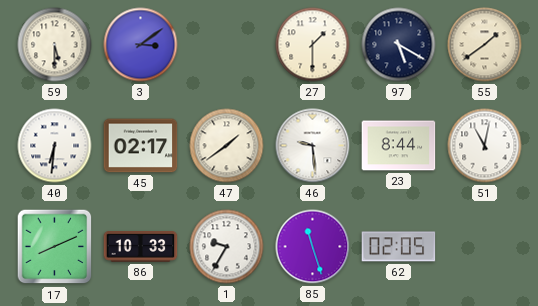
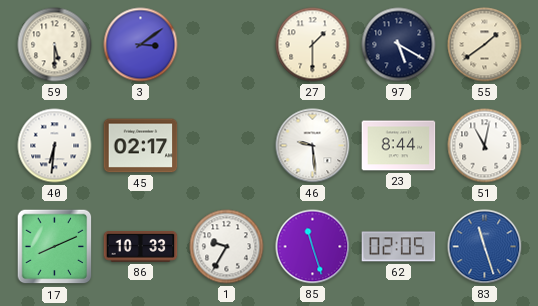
47: 1:39 -> none (227, 146)
83: none -> 11:27 (485, 247)
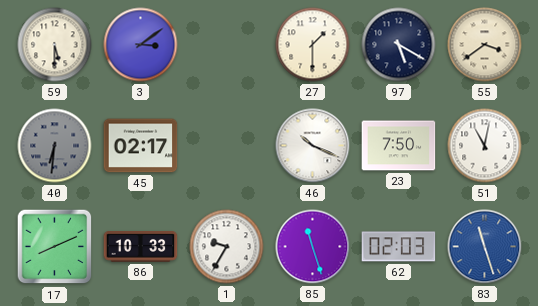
55: 1:39 -> 3:39 (485, 45)
40 dial: white -> grey (55, 146)
46: 9:29 -> 10:19 (313, 146)
23: 8:44 -> 7:50 (399, 146)
62: 02:05 -> 02:03 (399, 247)
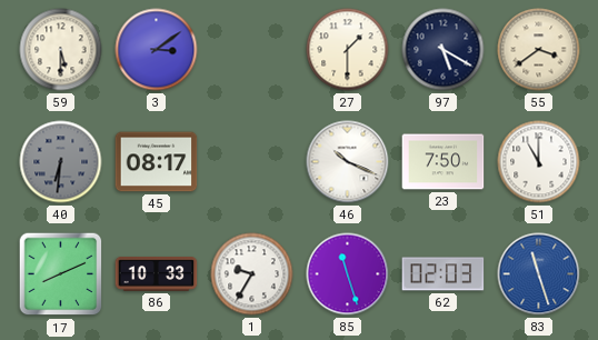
45: 02:17 -> 08:17 (157, 162)
51: 11:02 -> 11:00 (539, 162)
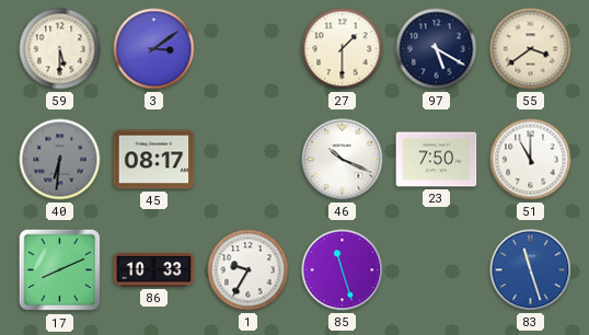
62: 02:03 -> none (443, 274)
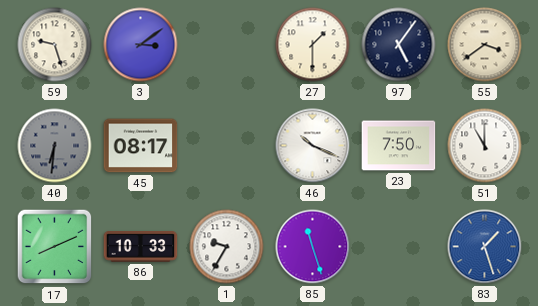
59: 5:30 -> 9:27 (55, 45)
97: 5:20 -> 5:06 (399, 45)
83: 11:27 -> 1:27 (485, 247)
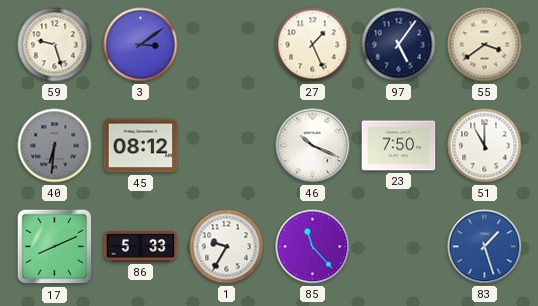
27: 1:30 -> 1:26 (313, 45)
45: 08:17 -> 08:12 (141, 146)
86: 10:33 -> 5:33 (141, 247)
85: 11:27 -> 11:23 (313, 247)
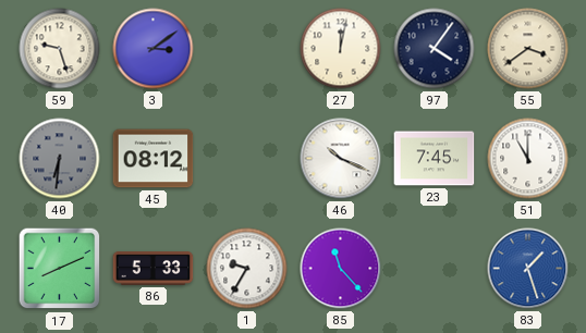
27: 1:26 -> 12:02 (341, 49)
97: 5:06 -> 4:06 (435, 49)
23: 7:50 -> 7:45 (435, 159)
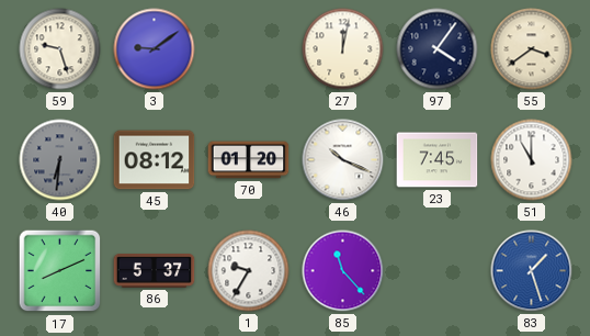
3: 3:09 -> 9:09 (155, 49)
70: none -> 01:20 (249, 160)
86: 5:33 -> 5:37 (155, 271)
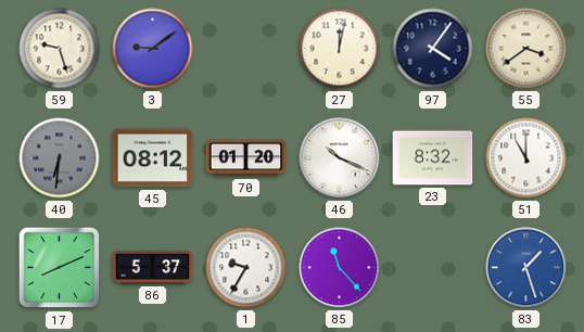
23: 7:45 -> 8:32 (433, 158)
